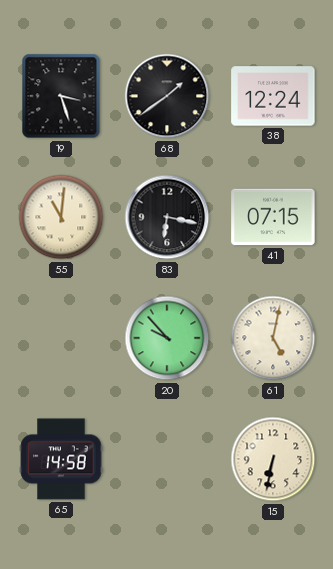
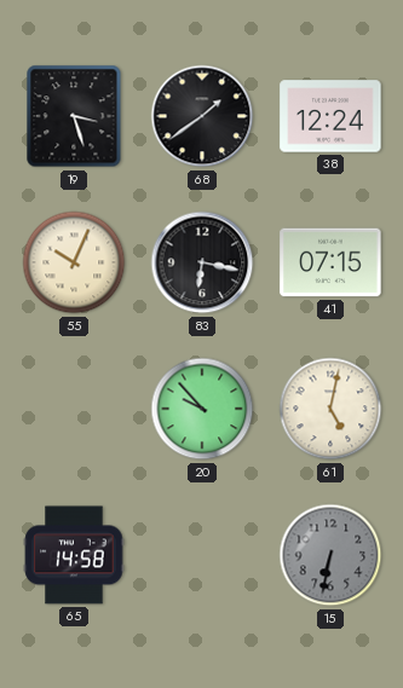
55: 11:01 -> 10:04 (74, 262)
15 dial: cream -> grey (330, 555)
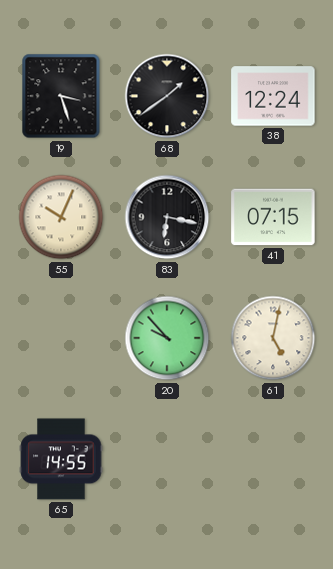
65: 14:58 -> 14:55 (61, 459)
15: 6:32 -> none (330, 555)
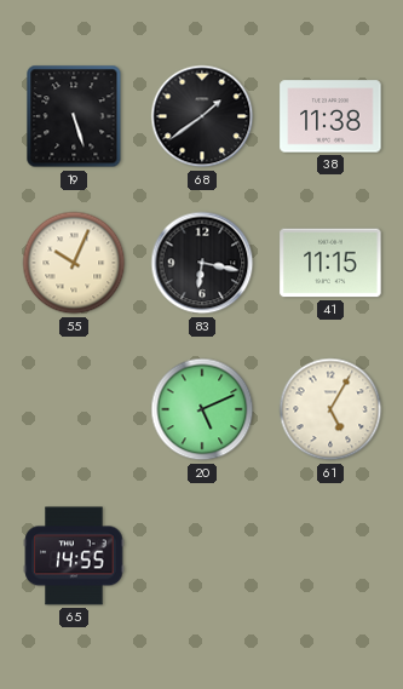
19: 3:27 -> 5:27 (74, 116)
38: 12:24 -> 11:38 (330, 116)
41: 07:15 -> 11:15 (330, 263)
20: 9:53 -> 5:11 (202, 409)
61: 5:02 -> 5:05 (330, 409)
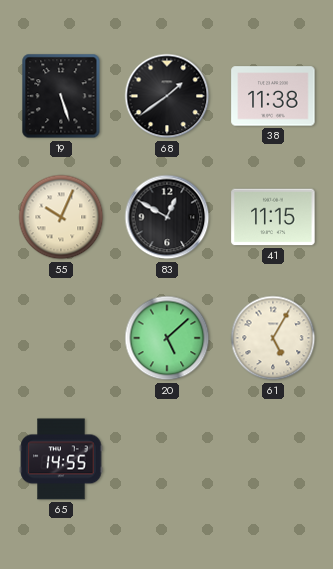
83: 6:17 -> 12:50 (167, 217)
20: 5:11 -> 5:08 (167, 338)
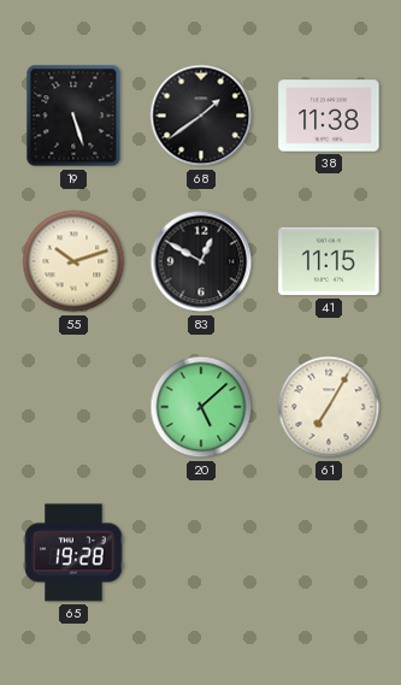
55: 10:04 -> 10:12 (73, 261)
61: 5:05 -> 7:05 (329, 407)
65: 14:55 -> 19:28 (73, 553)
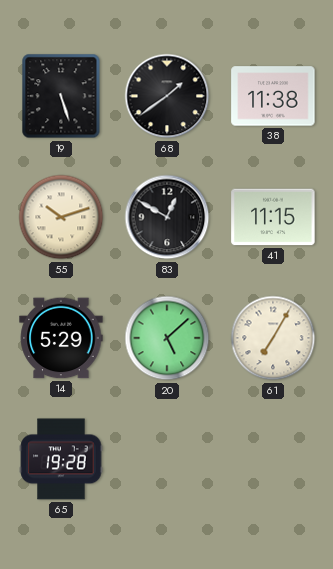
14: none -> 5:29 (61, 338)
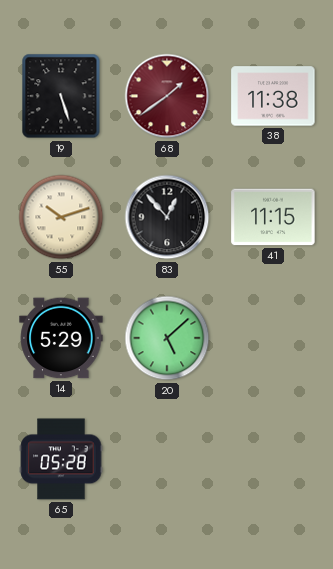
68 dial: black -> burgundy (167, 96)
83: 12:50 -> 12:53 (167, 217)
61: 7:05 -> none (273, 338)
65: 19:28 -> 05:28 (61, 459)
